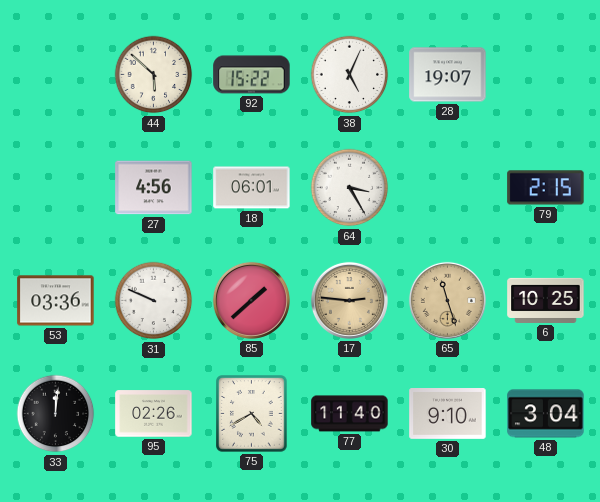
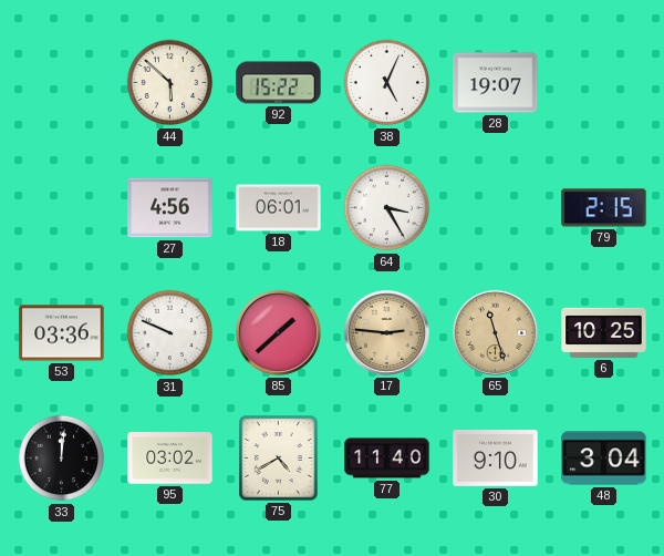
95: 02:26 -> 03:02 (170, 459)
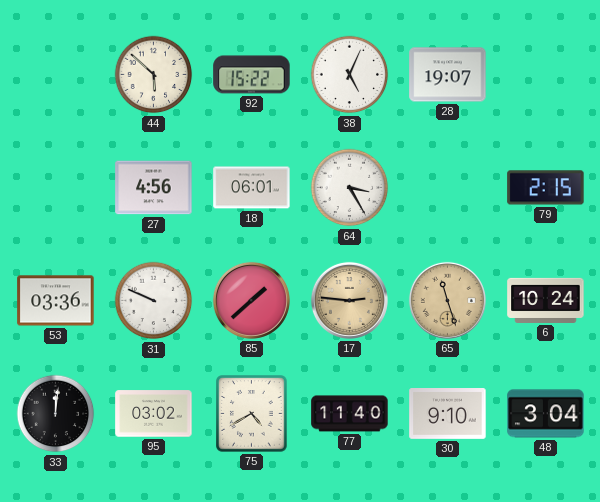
6: 10:25 -> 10:24 (546, 300)
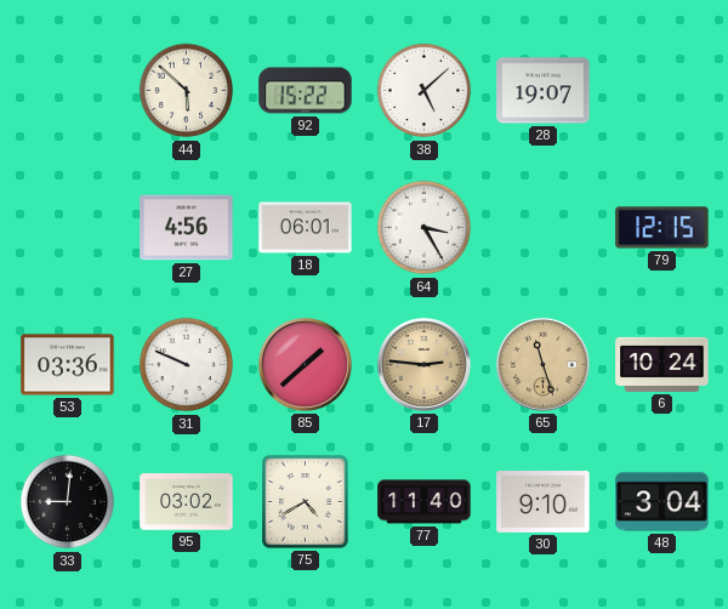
38: 5:04 -> 5:08 (425, 91)
79: 2:15 -> 12:15 (662, 228)
33: 12:01 -> 9:01 (68, 502)
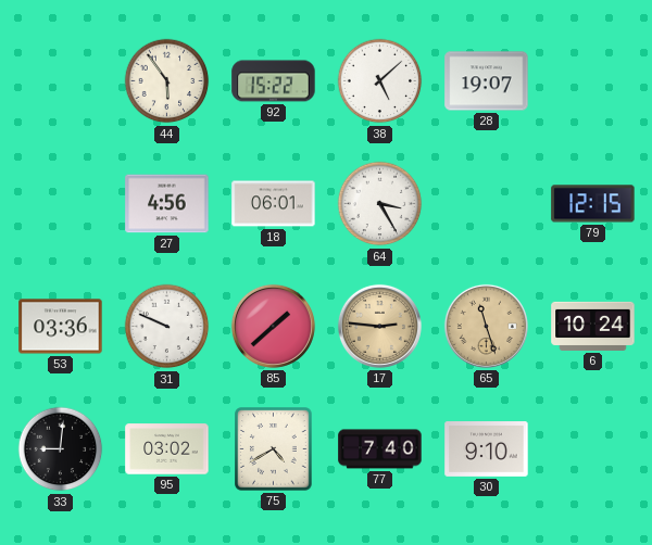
44: 5:52 -> 5:54 (167, 81)
77: 11:40 -> 7:40 (380, 449)
48: 3:04 -> none (662, 502)
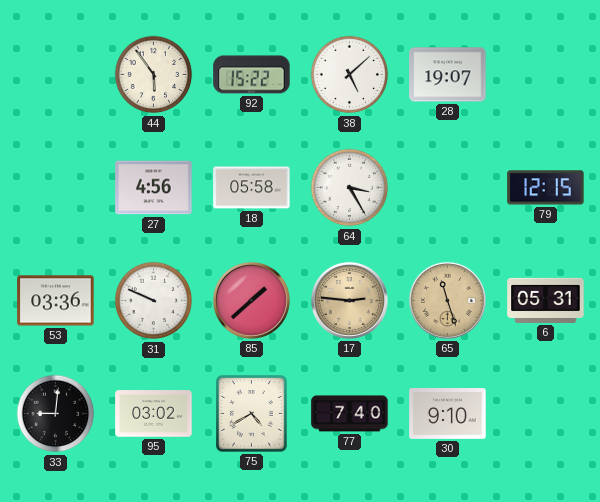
18: 06:01 -> 05:58 (252, 188)
6: 10:24 -> 05:31 (546, 300)
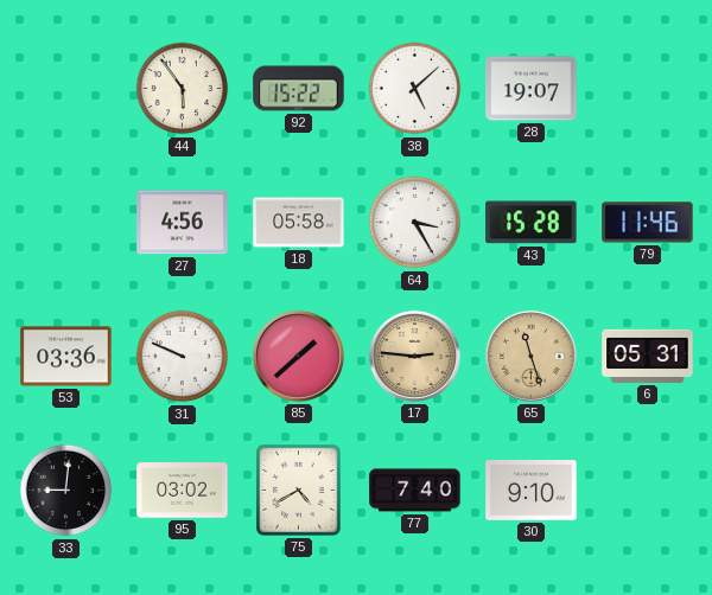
43: none -> 15:28 (532, 223)
79: 12:15 -> 11:46 (648, 223)
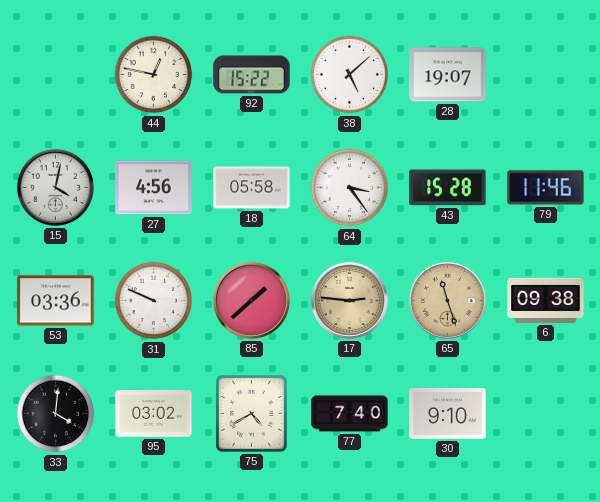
44: 5:54 -> 12:47 (154, 75)
15: none -> 4:02 (55, 187)
64: 3:25 -> 3:24 (350, 188)
6: 05:31 -> 09:38 (546, 300)
33: 9:01 -> 4:01 (56, 414)
